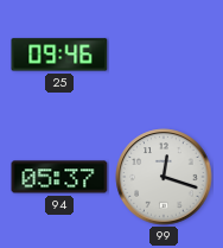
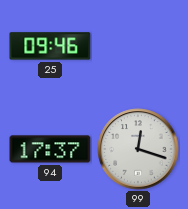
94: 05:37 -> 17:37 (50, 149)
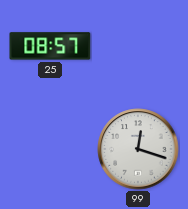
25: 09:46 -> 08:57 (50, 46)
94: 17:37 -> none (50, 149)
